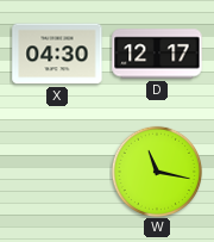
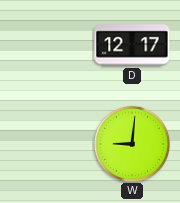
X: 04:30 -> none (57, 54)
W: 11:17 -> 9:01 (131, 143)
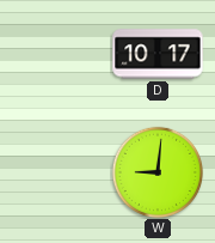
D: 12:17 -> 10:17 (158, 54)
